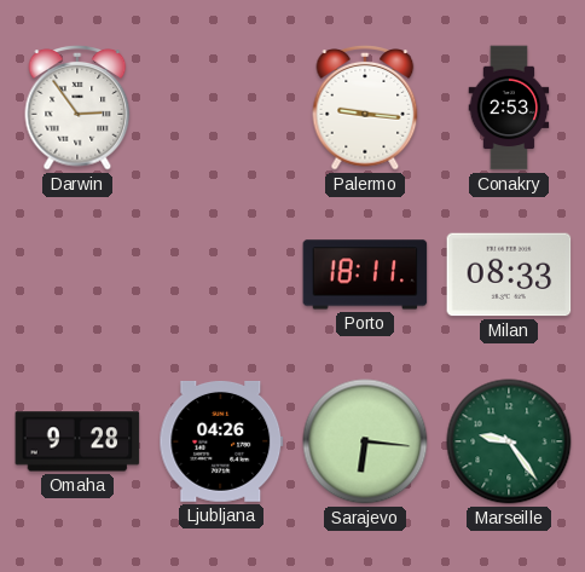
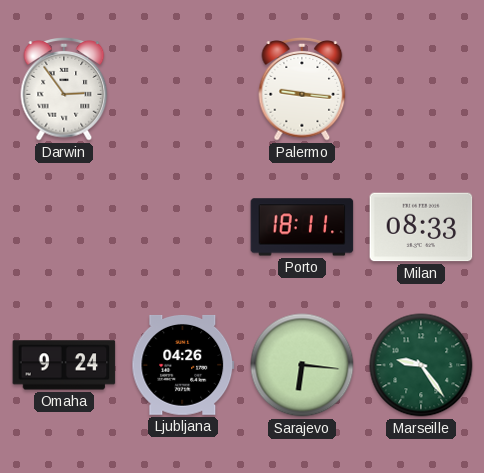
Conakry: 2:53 -> none (509, 108)
Omaha: 9:28 -> 9:24 (64, 365)
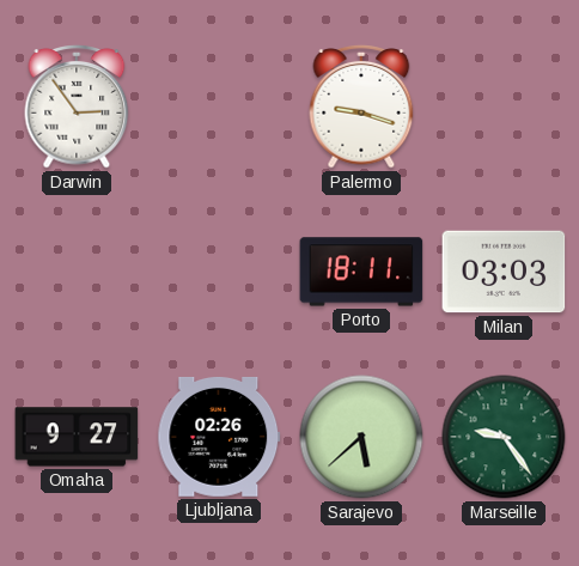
Palermo: 9:16 -> 9:18 (361, 108)
Milan: 08:33 -> 03:03 (504, 272)
Omaha: 9:24 -> 9:27 (77, 437)
Ljubljana: 04:26 -> 02:26 (219, 437)
Sarajevo: 6:16 -> 5:38 (361, 437)
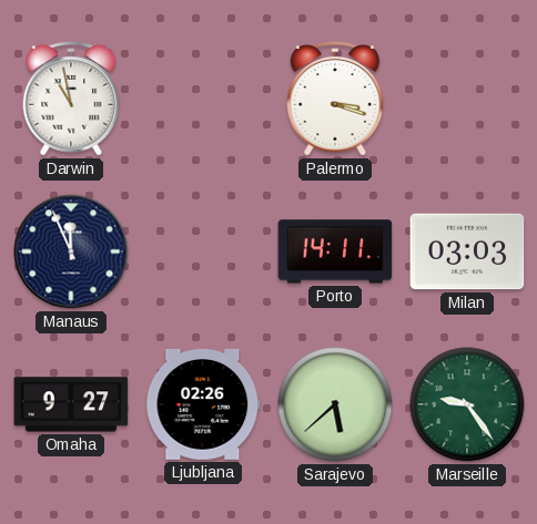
Darwin: 2:54 -> 10:58 (71, 100)
Palermo: 9:18 -> 3:18 (335, 100)
Manaus: none -> 11:56 (71, 251)
Porto: 18:11 -> 14:11 (335, 251)
